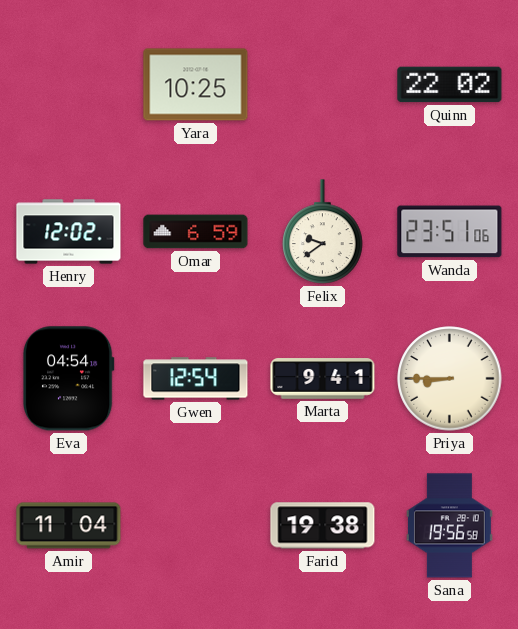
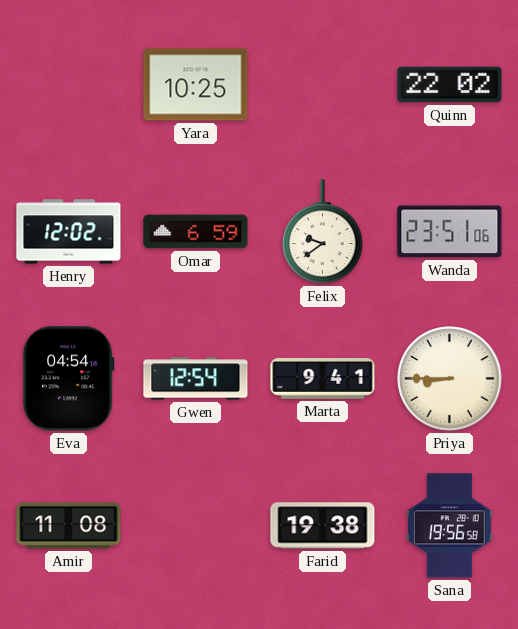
Amir: 11:04 -> 11:08 (69, 526)
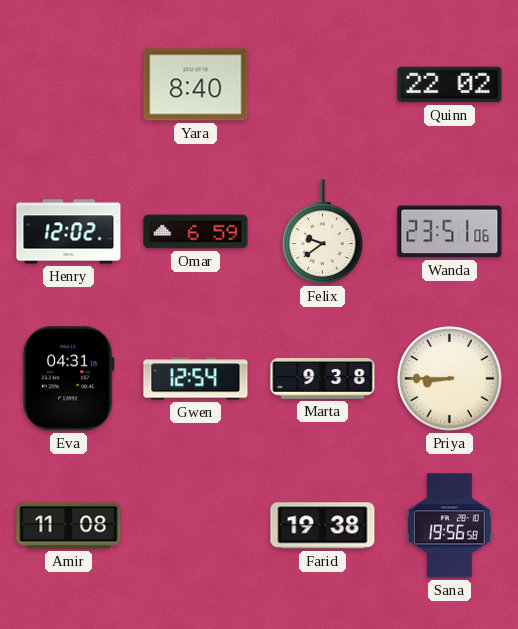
Yara: 10:25 -> 8:40 (196, 85)
Eva: 04:54 -> 04:31 (68, 379)
Marta: 9:41 -> 9:38 (323, 379)
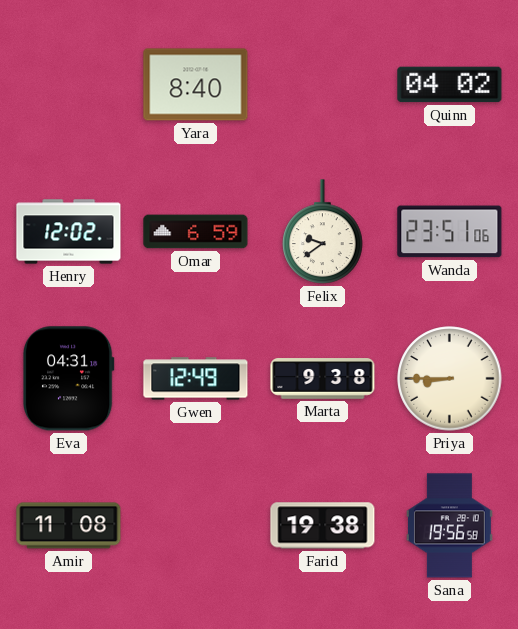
Quinn: 22:02 -> 04:02 (450, 85)
Gwen: 12:54 -> 12:49 (196, 379)
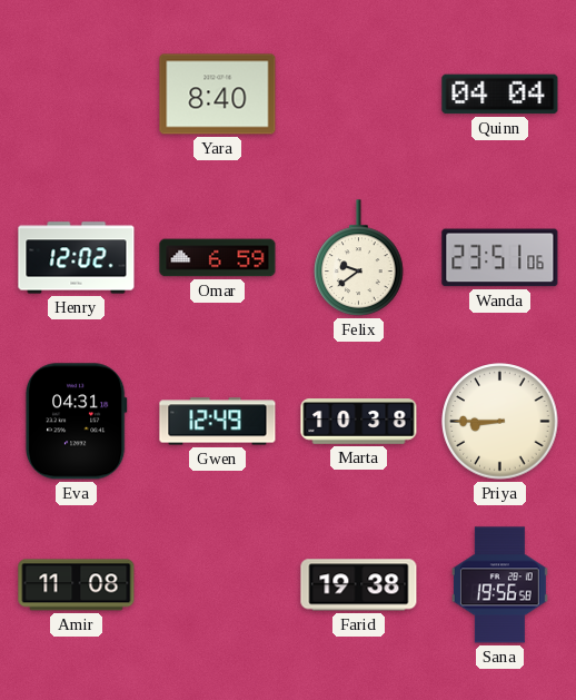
Quinn: 04:02 -> 04:04 (500, 95)
Marta: 9:38 -> 10:38 (359, 422)
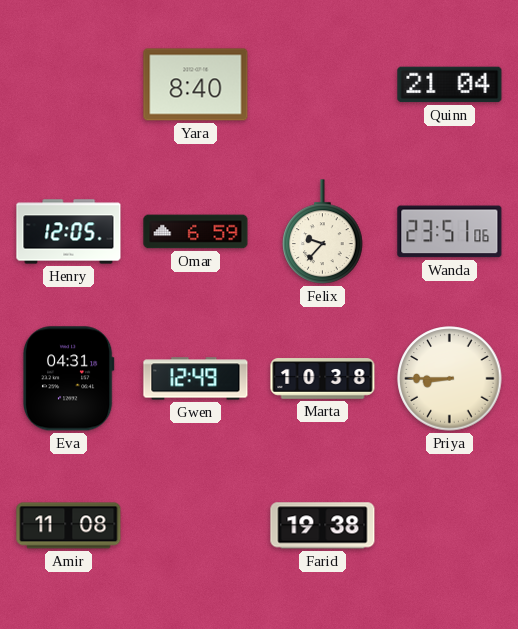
Quinn: 04:04 -> 21:04 (450, 85)
Henry: 12:02 -> 12:05 (69, 232)
Felix: 9:39 -> 9:37 (323, 232)
Sana: 19:56 -> none (499, 585)
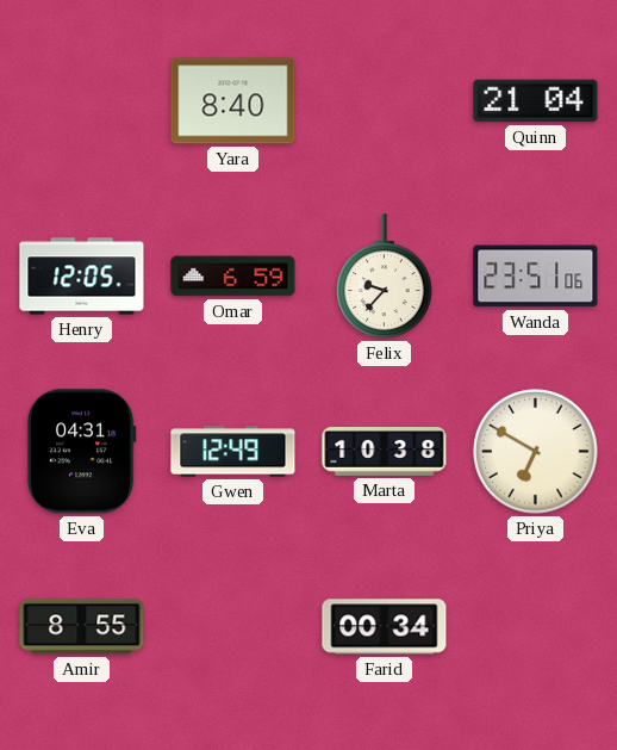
Priya: 8:45 -> 6:50 (536, 452)
Amir: 11:08 -> 8:55 (82, 627)
Farid: 19:38 -> 00:34 (385, 627)
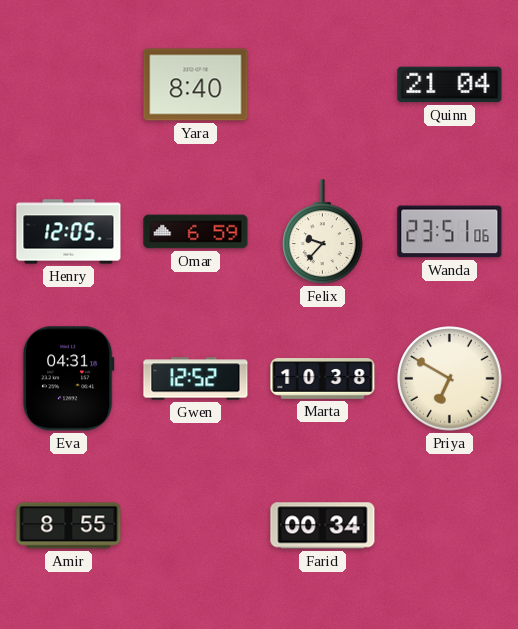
Gwen: 12:49 -> 12:52 (196, 379)
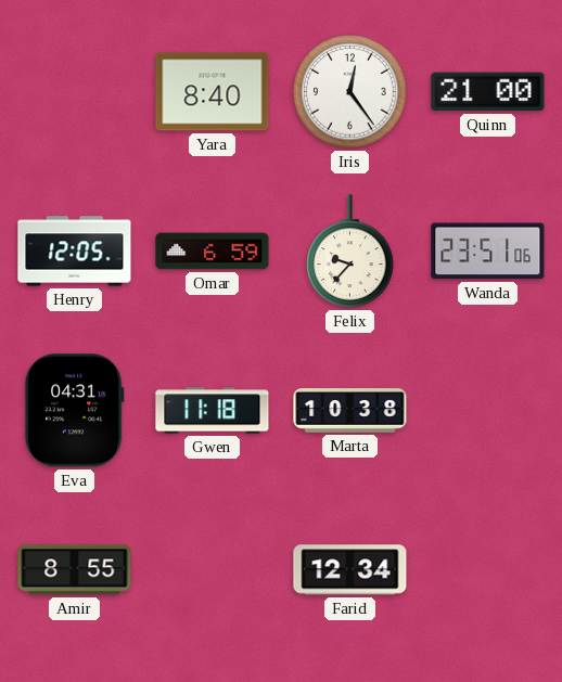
Iris: none -> 12:24 (350, 92)
Quinn: 21:04 -> 21:00 (488, 92)
Gwen: 12:52 -> 11:18 (213, 411)
Priya: 6:50 -> none (450, 379)
Farid: 00:34 -> 12:34 (350, 570)
